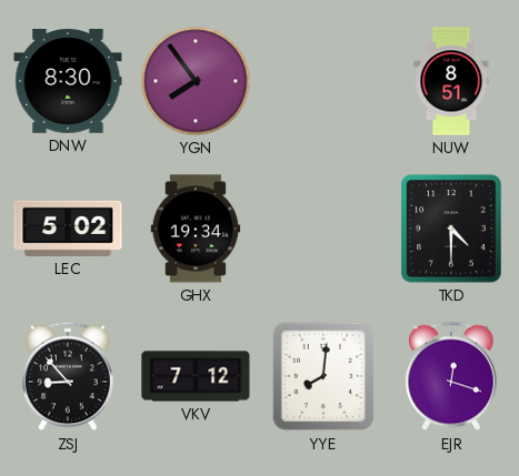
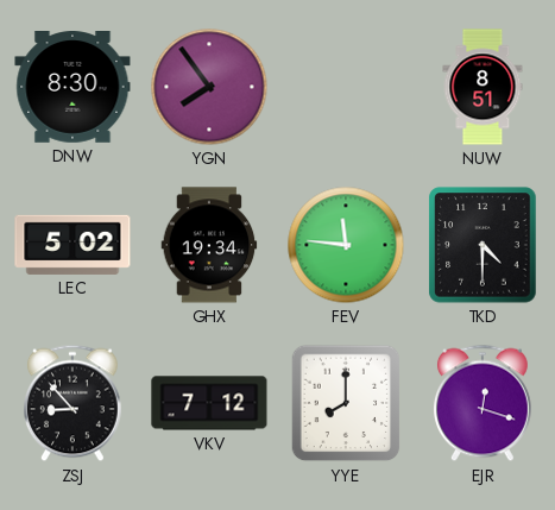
FEV: none -> 11:46 (346, 245)
YYE: 8:01 -> 8:00 (346, 403)
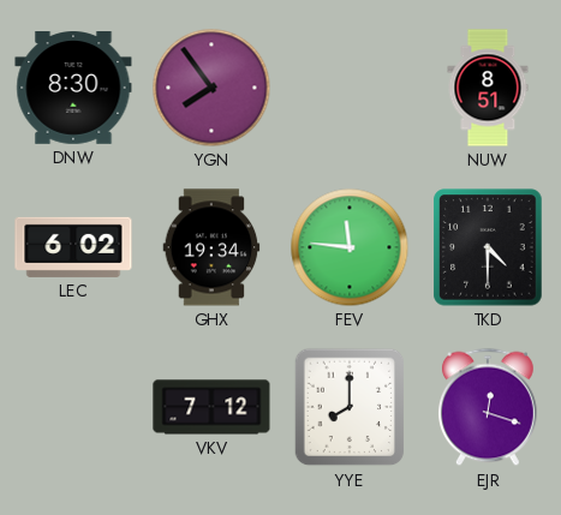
LEC: 5:02 -> 6:02 (73, 247)
ZSJ: 8:53 -> none (72, 403)
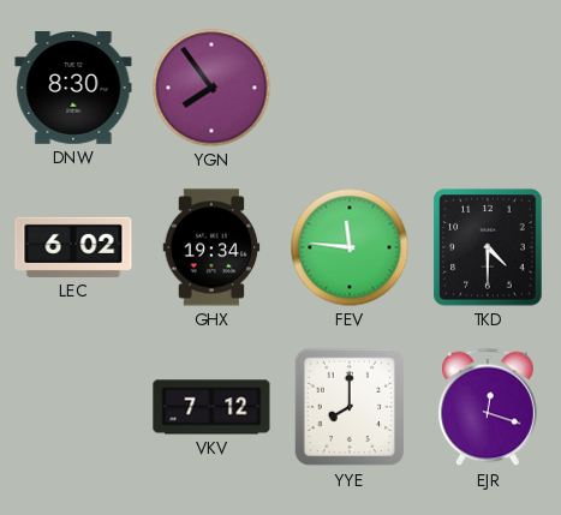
NUW: 8:51 -> none (488, 88)
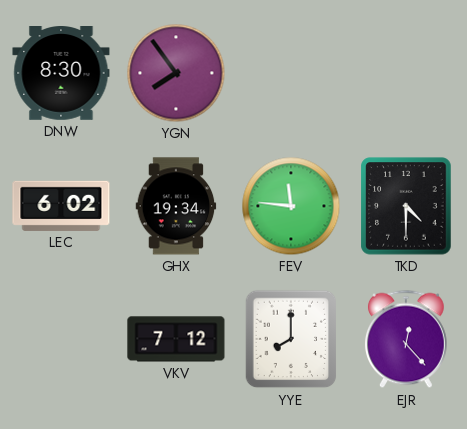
EJR: 12:18 -> 12:23 (406, 339)
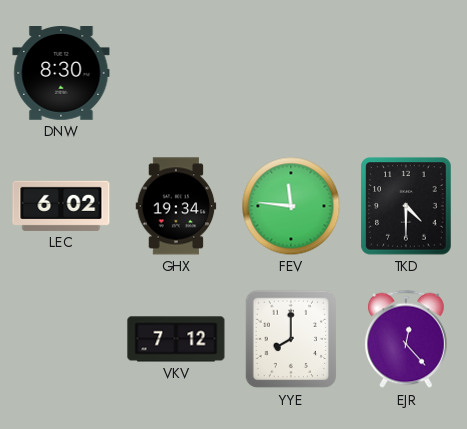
YGN: 7:54 -> none (176, 73)
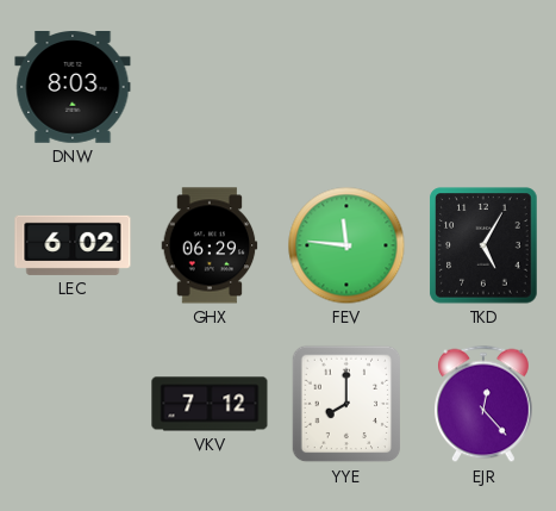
DNW: 8:30 -> 8:03 (73, 88)
GHX: 19:34 -> 06:29 (210, 245)
TKD: 4:30 -> 5:05 (483, 245)
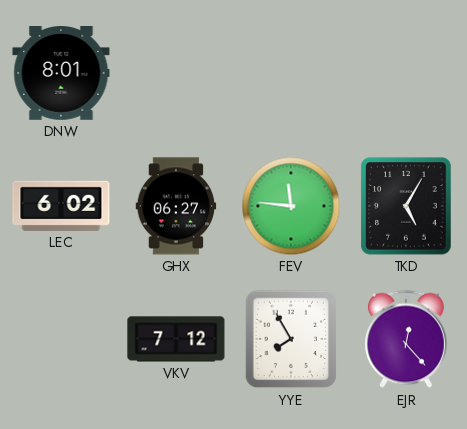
DNW: 8:03 -> 8:01 (61, 74)
GHX: 06:29 -> 06:27 (176, 206)
YYE: 8:00 -> 7:55 (291, 339)
